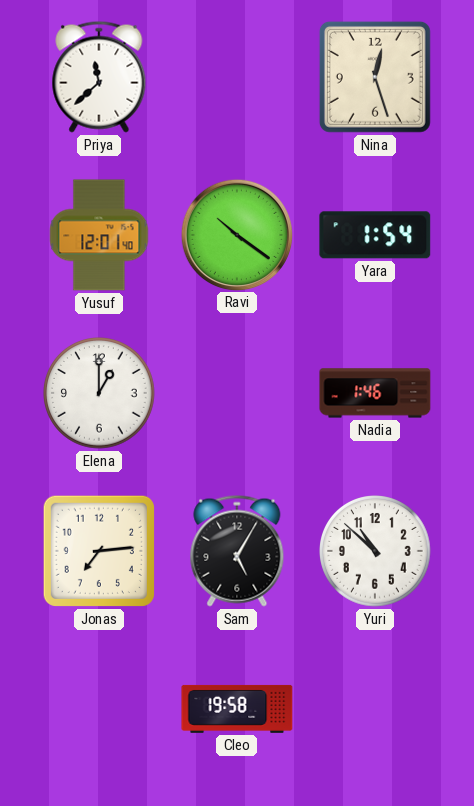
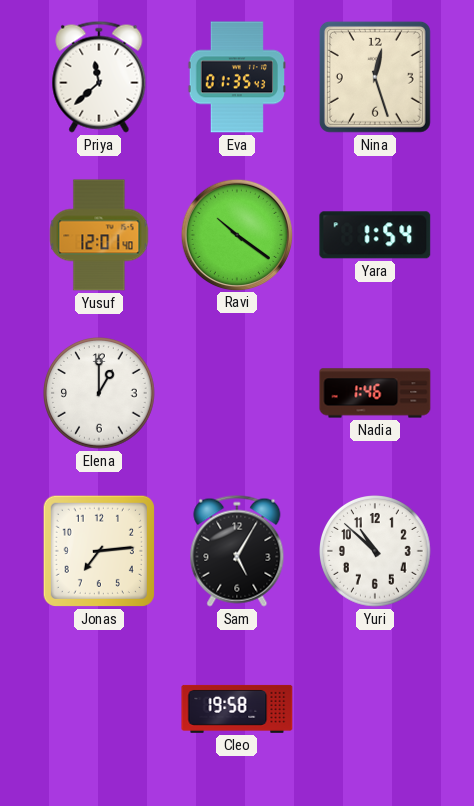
Eva: none -> 01:35 (236, 77)
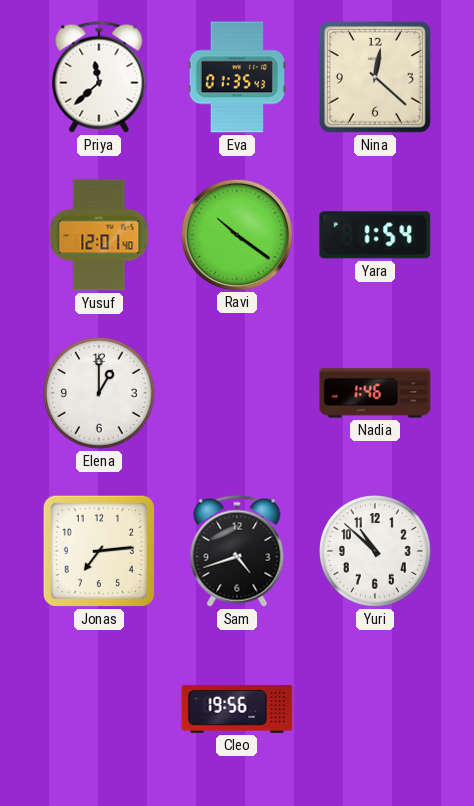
Nina: 12:27 -> 12:22 (375, 77)
Sam: 5:05 -> 4:42 (237, 551)
Cleo: 19:58 -> 19:56 (237, 709)
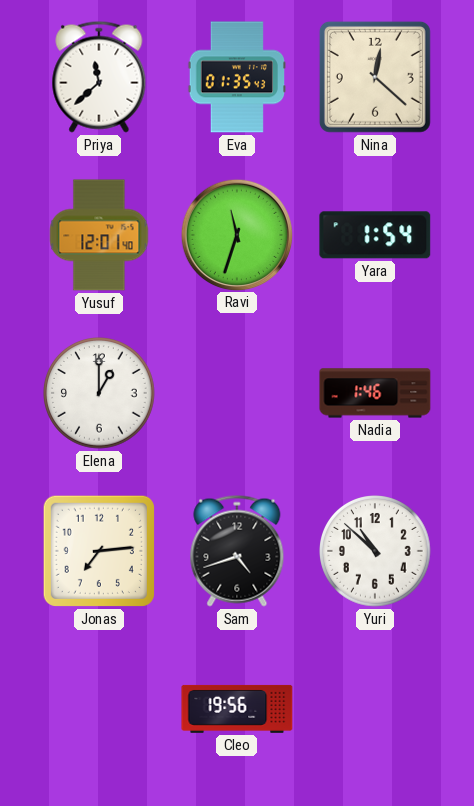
Ravi: 10:21 -> 11:33 (236, 234)
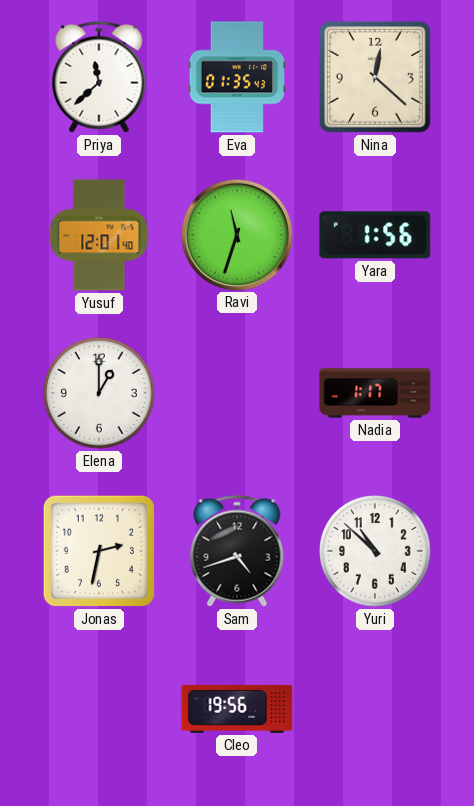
Yara: 1:54 -> 1:56 (375, 235)
Nadia: 1:46 -> 1:17 (375, 393)
Jonas: 7:14 -> 2:32 (99, 551)
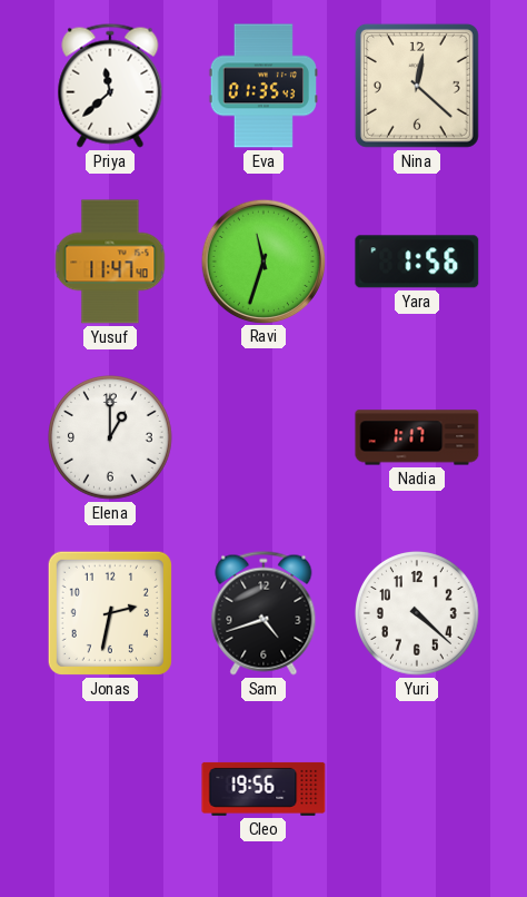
Yusuf: 12:01 -> 11:47 (110, 262)
Yuri: 10:52 -> 4:22 (418, 614)
